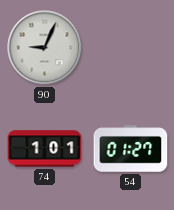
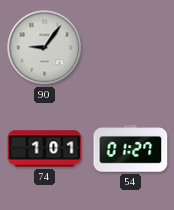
90: 9:04 -> 9:06 (45, 48)
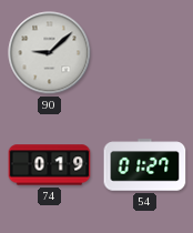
90: 9:06 -> 9:08 (50, 53)
74: 1:01 -> 0:19 (50, 165)
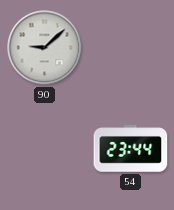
74: 0:19 -> none (50, 165)
54: 01:27 -> 23:44 (131, 149)
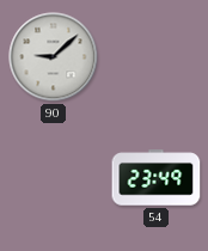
54: 23:44 -> 23:49 (157, 178)
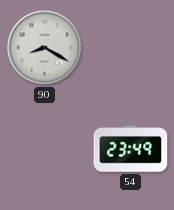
90: 9:08 -> 8:20 (45, 48)
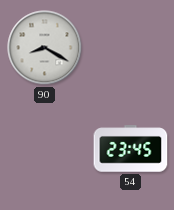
54: 23:49 -> 23:45 (131, 149)
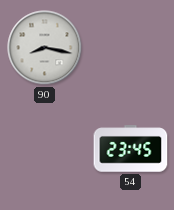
90: 8:20 -> 8:17 (45, 48)
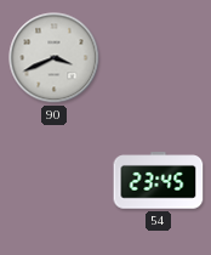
90: 8:17 -> 3:41 (55, 58)
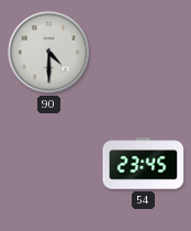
90: 3:41 -> 4:30 (49, 53)
